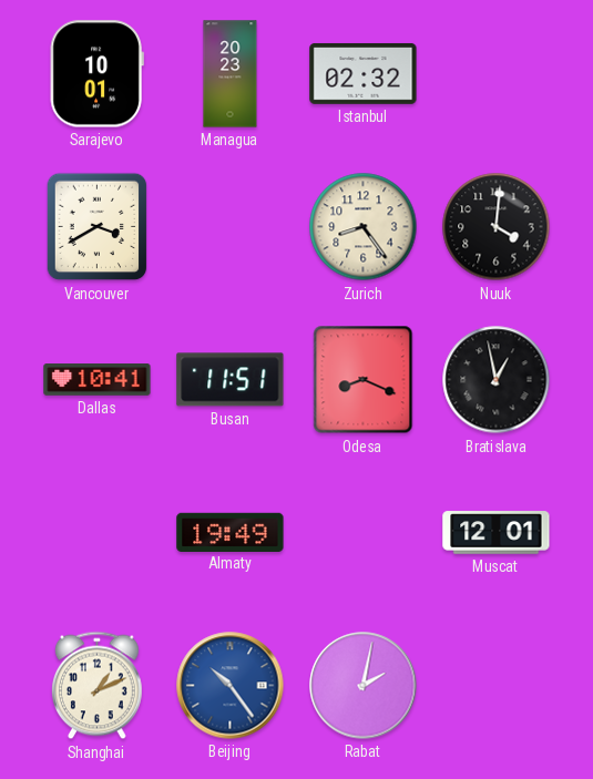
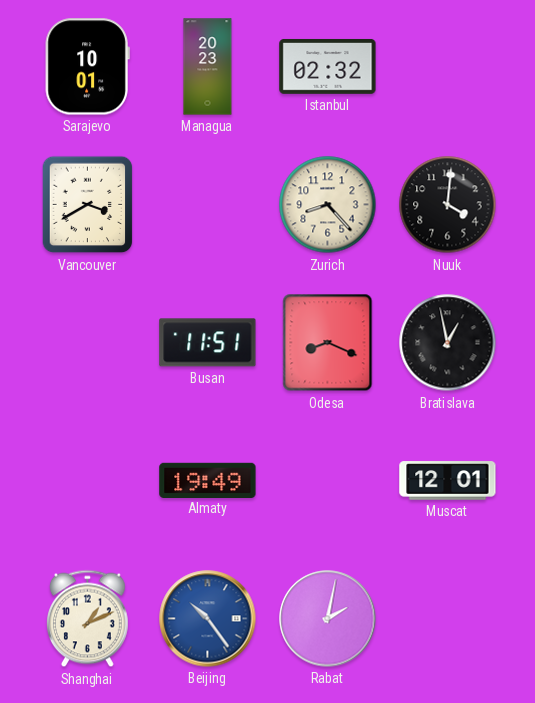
Zurich: 8:24 -> 8:23 (328, 205)
Dallas: 10:41 -> none (98, 380)
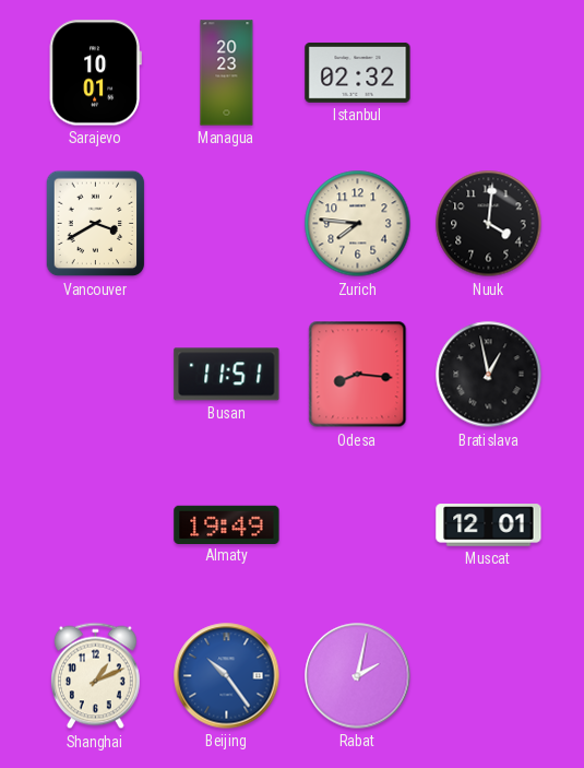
Zurich: 8:23 -> 7:46 (358, 224)
Odesa: 8:19 -> 8:16 (358, 375)
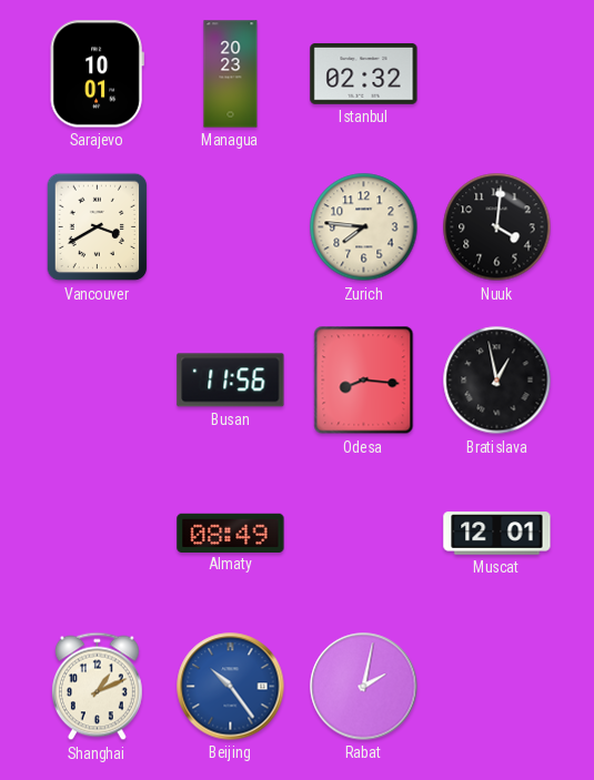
Busan: 11:51 -> 11:56 (231, 381)
Almaty: 19:49 -> 08:49 (231, 533)
